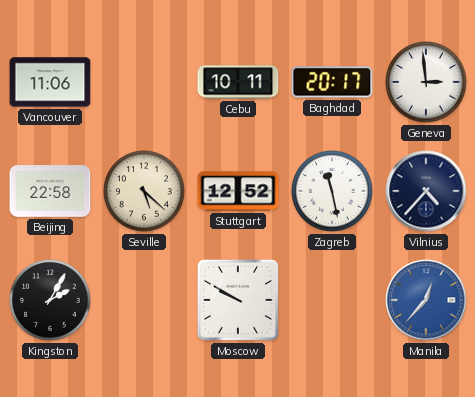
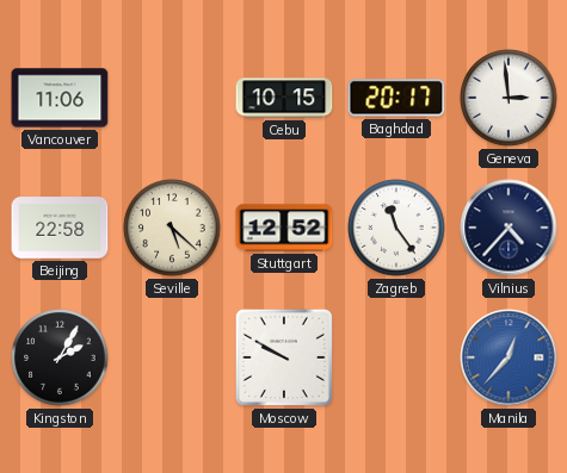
Cebu: 10:11 -> 10:15 (284, 98)
Zagreb: 11:28 -> 11:24 (396, 228)
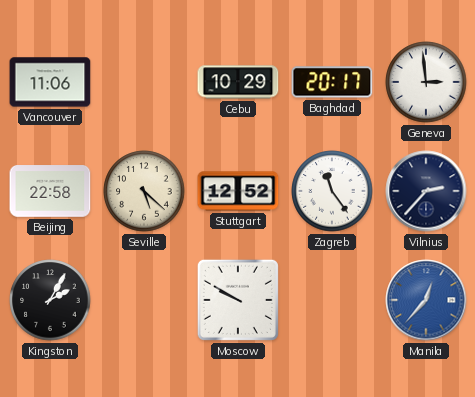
Cebu: 10:15 -> 10:29 (238, 82)
Vilnius: 4:37 -> 2:37 (426, 191)
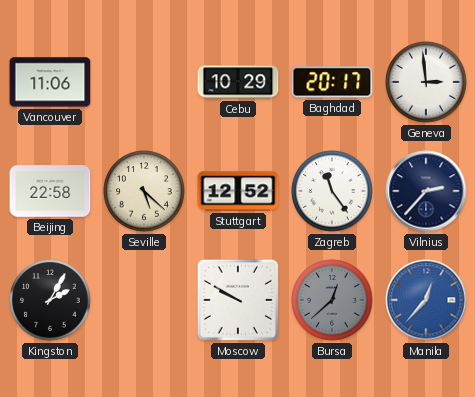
Bursa: none -> 12:38 (332, 300)
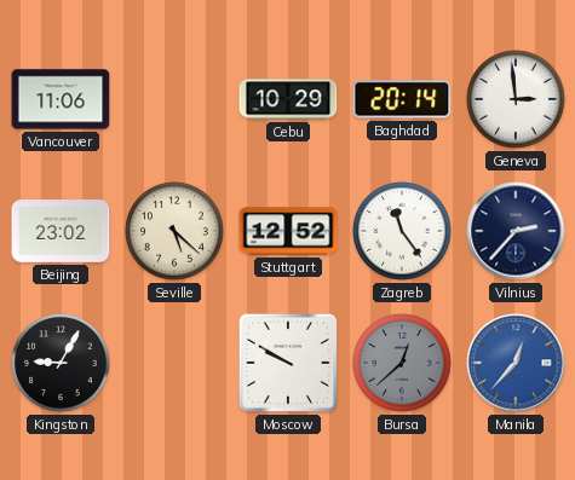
Baghdad: 20:17 -> 20:14 (402, 99)
Beijing: 22:58 -> 23:02 (61, 231)
Kingston: 2:05 -> 9:05 (61, 363)
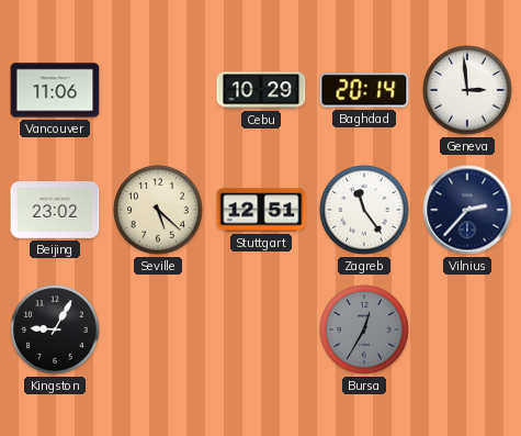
Stuttgart: 12:52 -> 12:51 (261, 210)
Moscow: 9:50 -> none (288, 363)
Bursa: 12:38 -> 12:35 (364, 329)
Manila: 12:37 -> none (516, 363)
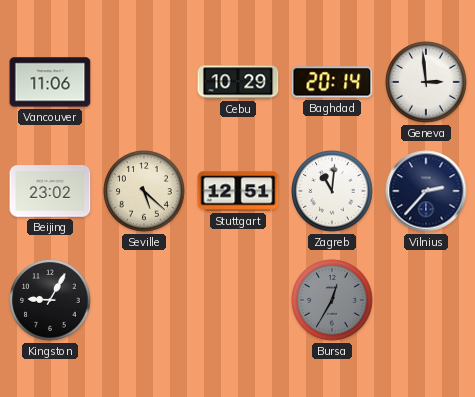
Zagreb: 11:24 -> 11:01 (332, 191)
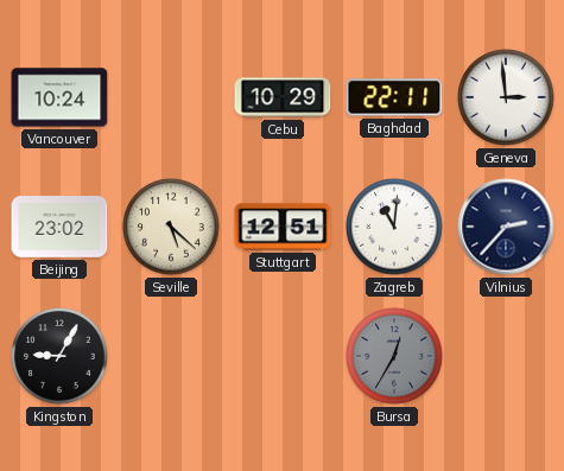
Vancouver: 11:06 -> 10:24 (59, 97)
Baghdad: 20:14 -> 22:11 (394, 97)
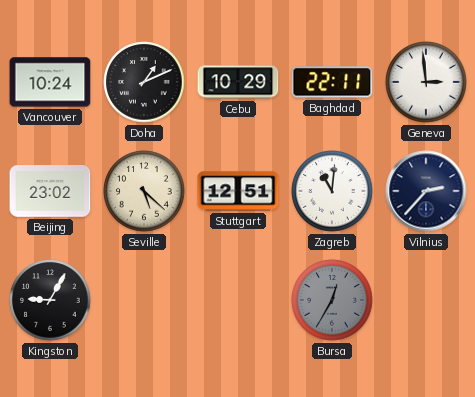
Doha: none -> 1:11 (144, 82)
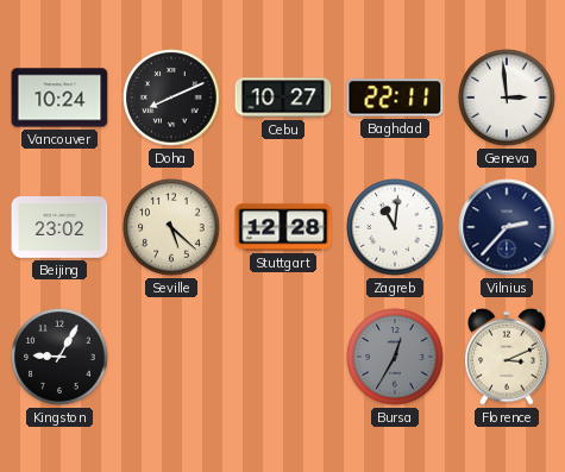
Doha: 1:11 -> 8:11 (171, 97)
Cebu: 10:29 -> 10:27 (283, 97)
Stuttgart: 12:51 -> 12:28 (283, 227)
Florence: none -> 3:11 (507, 357)
